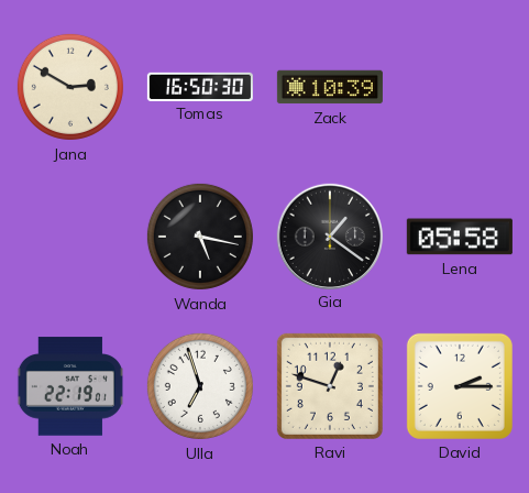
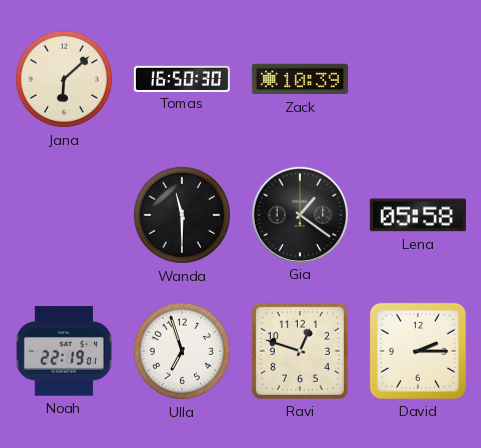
Jana: 2:50 -> 6:08 (64, 79)
Wanda: 5:17 -> 11:30 (182, 215)
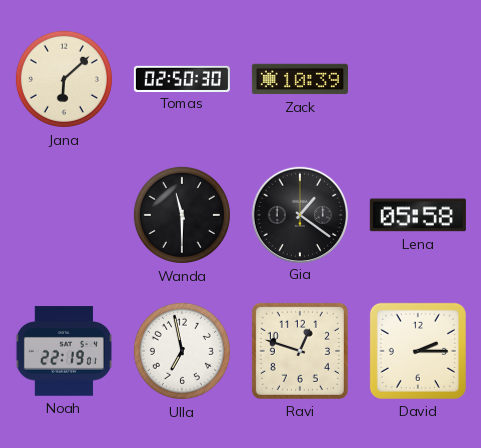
Tomas: 16:50 -> 02:50 (182, 78)
Ulla: 6:57 -> 6:58 (182, 351)
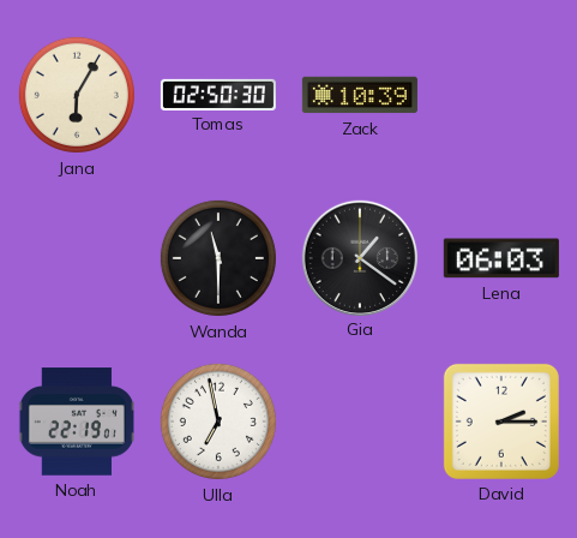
Jana: 6:08 -> 6:05 (77, 95)
Lena: 05:58 -> 06:03 (501, 258)
Ravi: 12:48 -> none (300, 351)
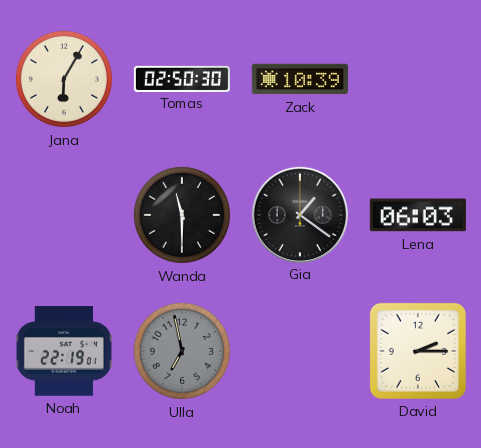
Ulla dial: white -> grey (182, 351)
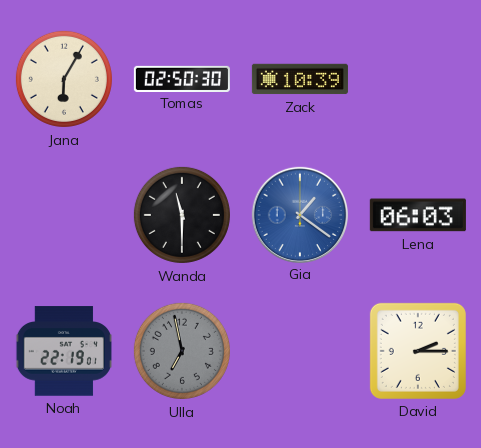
Gia dial: black -> blue (299, 214)
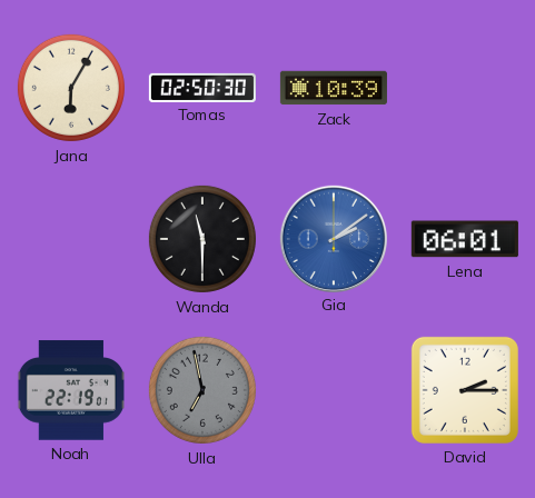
Gia: 1:21 -> 2:09 (333, 238)
Lena: 06:03 -> 06:01 (465, 239)
